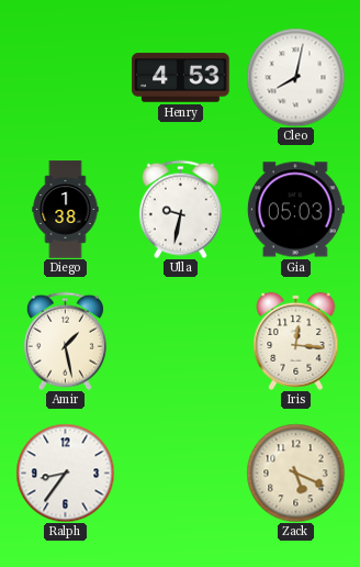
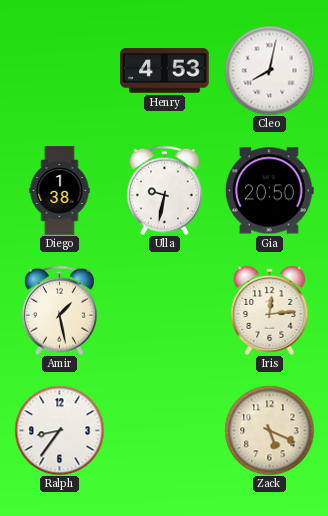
Gia: 05:03 -> 20:50 (269, 191)
Iris: 12:16 -> 12:14 (270, 310)
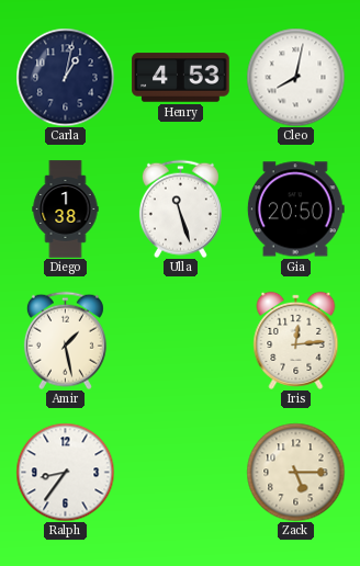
Carla: none -> 1:02 (65, 77)
Ulla: 9:32 -> 11:27 (180, 208)
Zack: 5:19 -> 5:15 (295, 472)
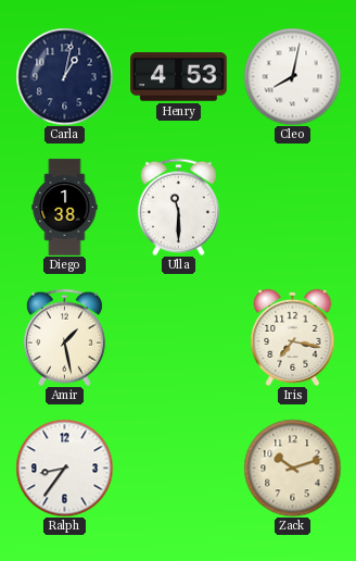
Ulla: 11:27 -> 11:30 (178, 207)
Gia: 20:50 -> none (295, 210)
Iris: 12:14 -> 7:17 (293, 337)
Zack: 5:15 -> 10:12 (292, 467)
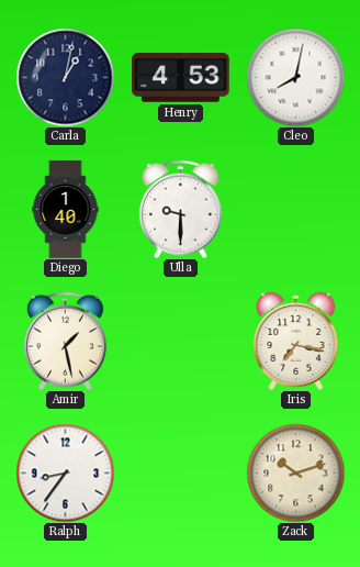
Diego: 1:38 -> 1:40 (66, 210)
Ulla: 11:30 -> 9:30 (180, 209)
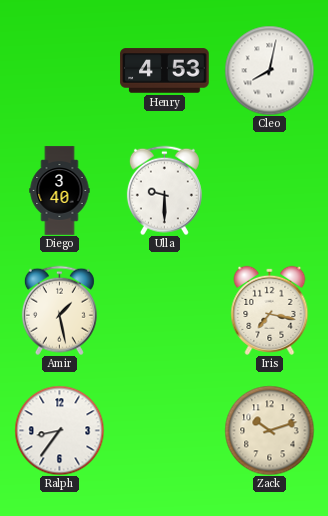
Carla: 1:02 -> none (65, 77)
Diego: 1:40 -> 3:40 (60, 191)
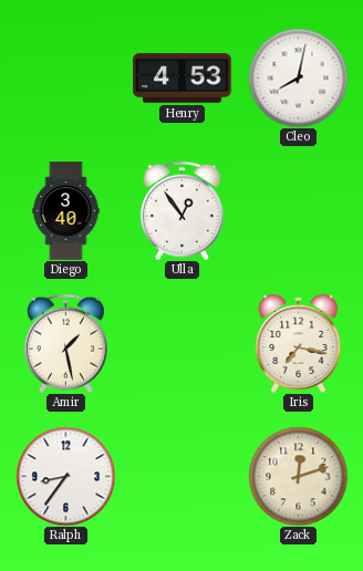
Ulla: 9:30 -> 12:54 (181, 210)
Zack: 10:12 -> 12:12 (298, 476)
